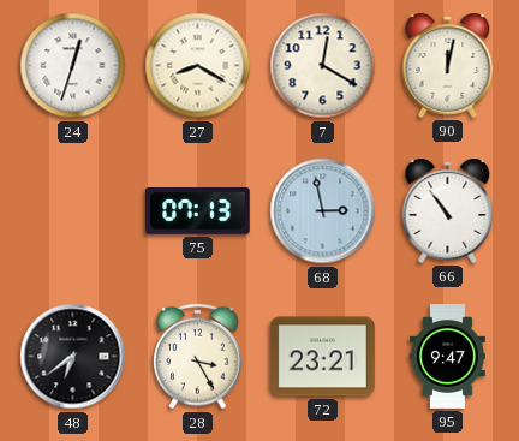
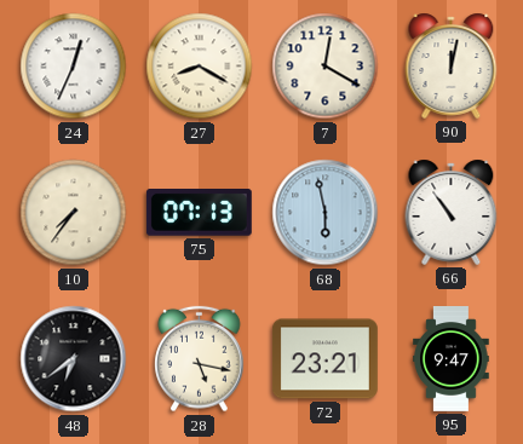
24: 12:33 -> 12:34 (74, 67)
10: none -> 7:36 (74, 213)
68: 2:58 -> 5:58 (326, 213)
28: 3:25 -> 5:17 (200, 359)
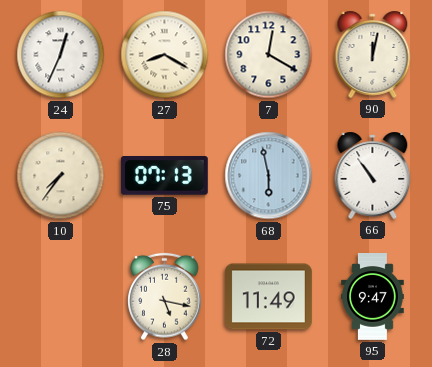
48: 6:39 -> none (74, 359)
72: 23:21 -> 11:49 (269, 297)
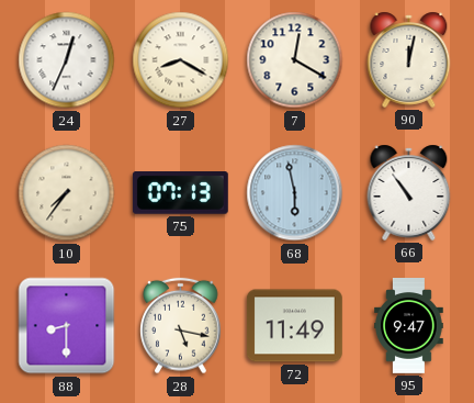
88: none -> 8:30 (67, 326)
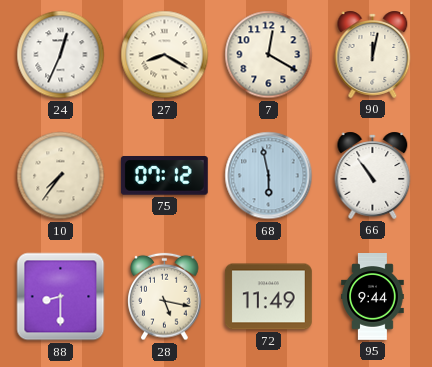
75: 07:13 -> 07:12 (164, 176)
95: 9:47 -> 9:44 (373, 297)
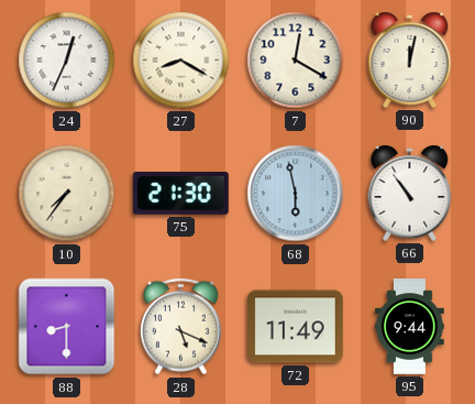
75: 07:12 -> 21:30 (180, 194)
28: 5:17 -> 5:19 (181, 327)
